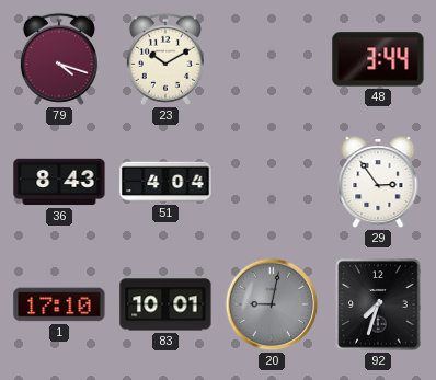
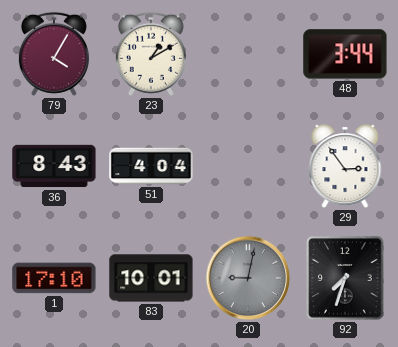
79: 4:18 -> 4:05 (54, 54)
23: 10:10 -> 1:10 (151, 54)
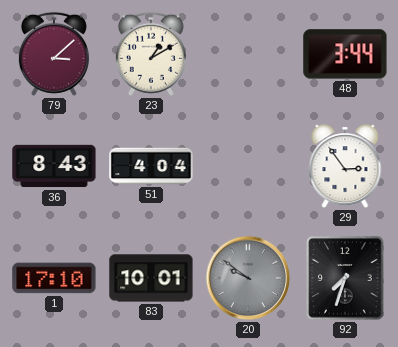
79: 4:05 -> 3:08 (54, 54)
20: 9:02 -> 9:51 (248, 278)
